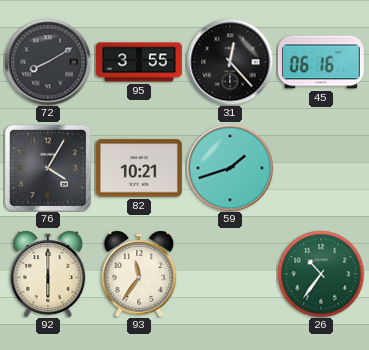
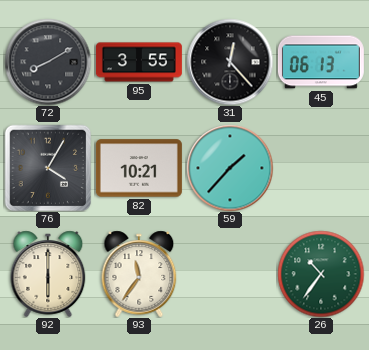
45: 06:16 -> 06:13 (321, 62)
59: 1:42 -> 1:37 (230, 168)
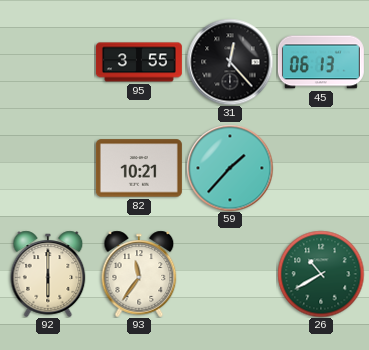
72: 8:10 -> none (48, 62)
76: 4:05 -> none (48, 168)
26: 10:36 -> 10:40 (321, 274)
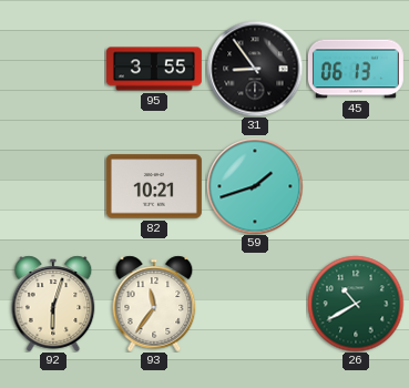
31: 12:23 -> 8:54 (255, 69)
59: 1:37 -> 1:42 (255, 186)
92: 6:00 -> 6:03 (53, 304)
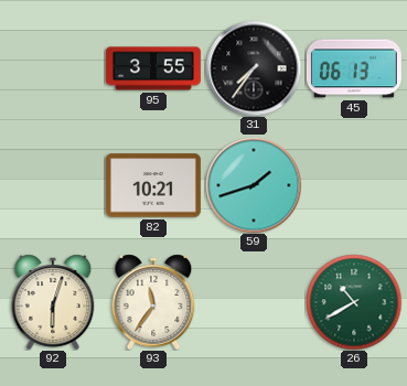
31: 8:54 -> 7:36 (254, 68)
